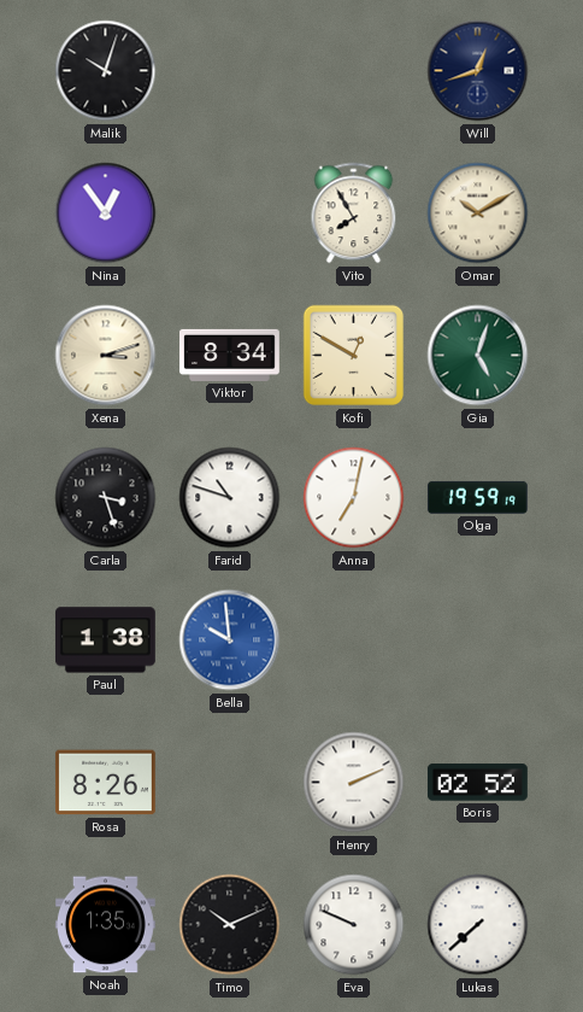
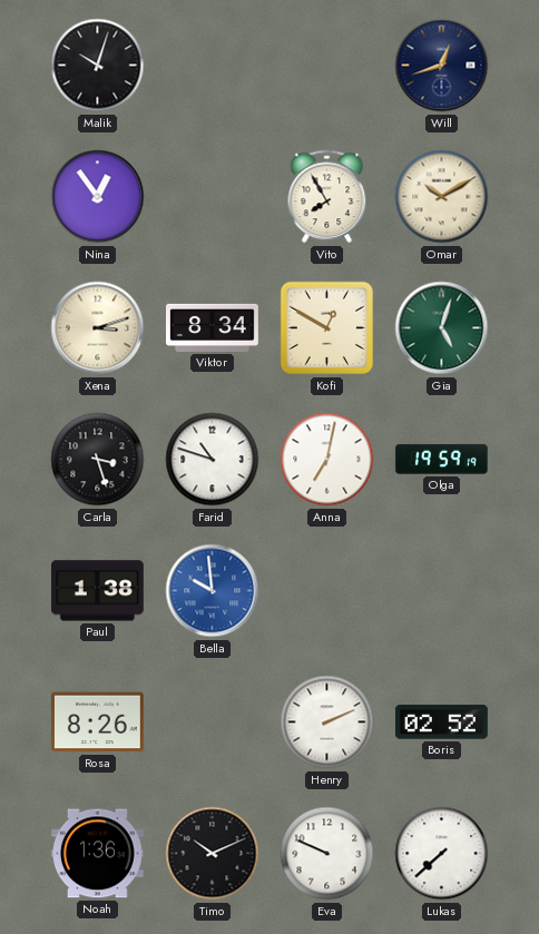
Noah: 1:35 -> 1:36 (97, 854)
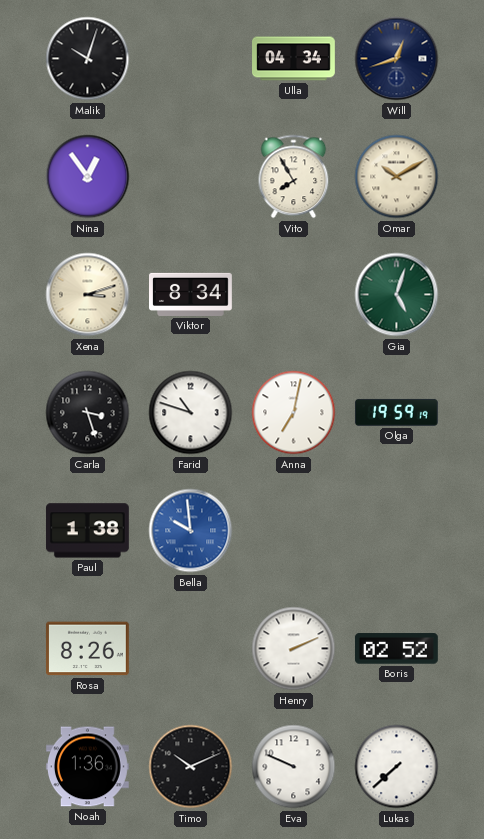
Ulla: none -> 04:34 (294, 59)
Kofi: 12:50 -> none (327, 328)
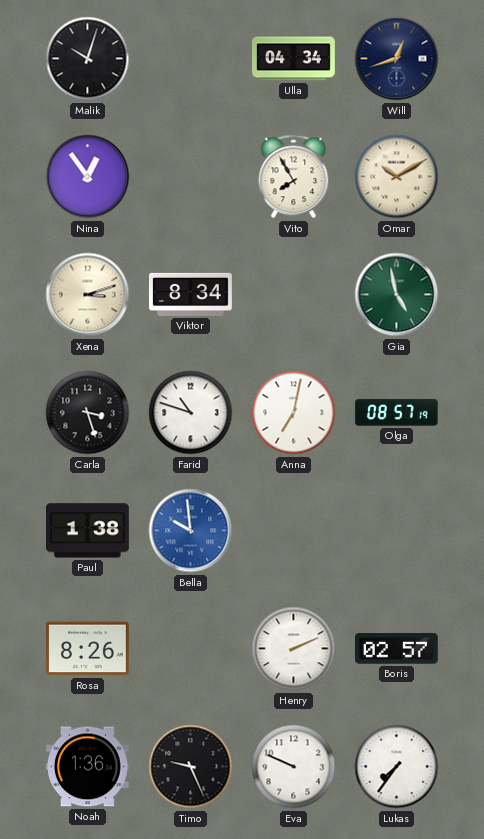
Gia: 5:03 -> 4:58 (397, 295)
Olga: 19:59 -> 08:57 (396, 412)
Boris: 02:52 -> 02:57 (396, 649)
Timo: 10:11 -> 9:26 (191, 767)
Lukas: 7:38 -> 7:36 (397, 767)
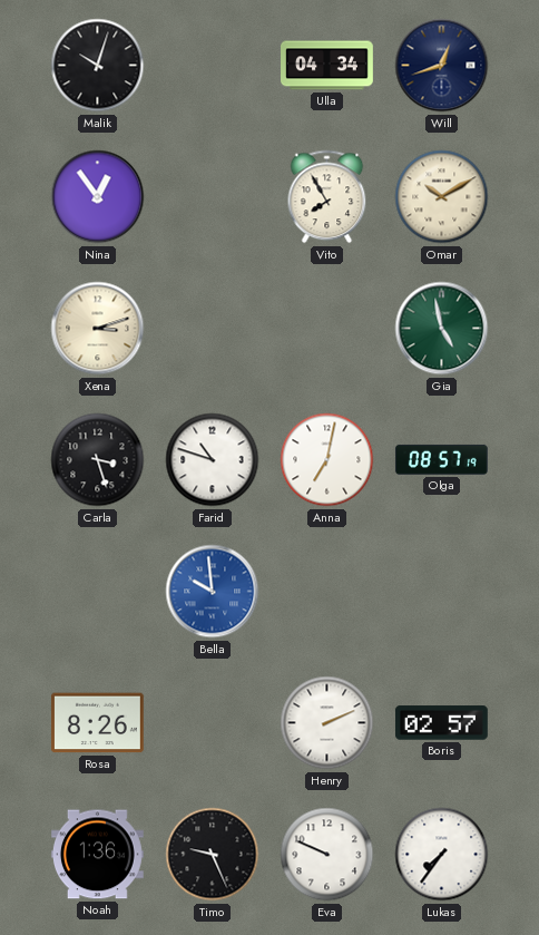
Viktor: 8:34 -> none (191, 294)
Paul: 1:38 -> none (87, 531)
